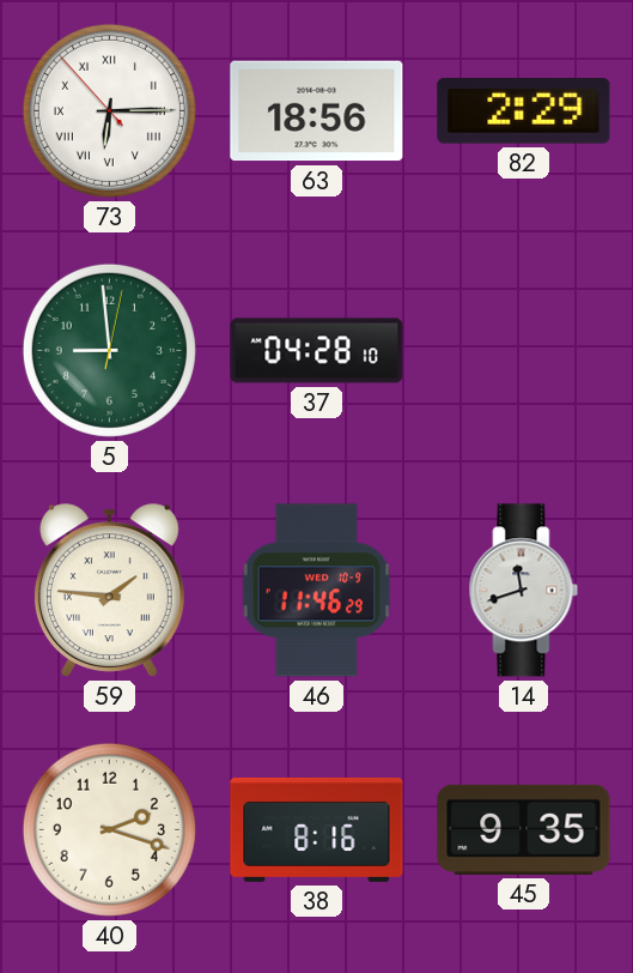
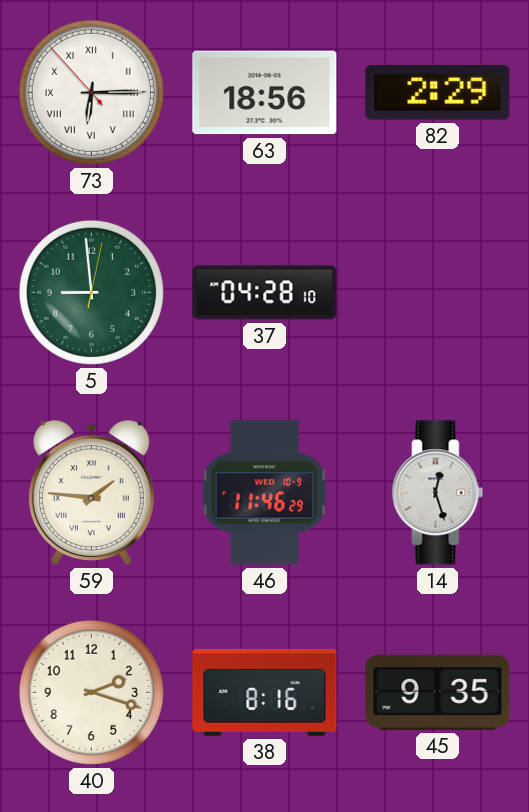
14: 11:42 -> 12:27 (438, 493)
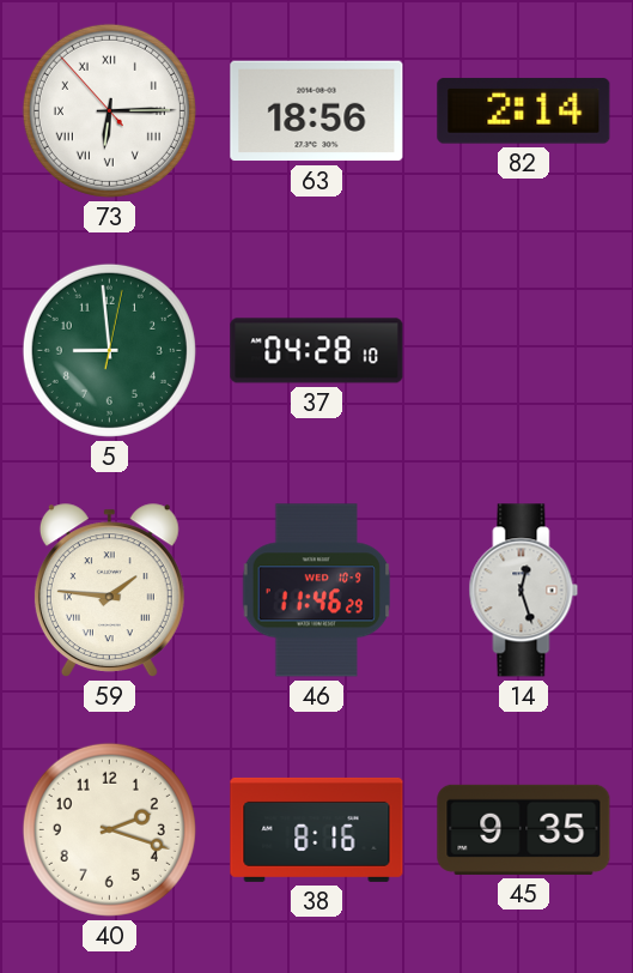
82: 2:29 -> 2:14 (524, 111)
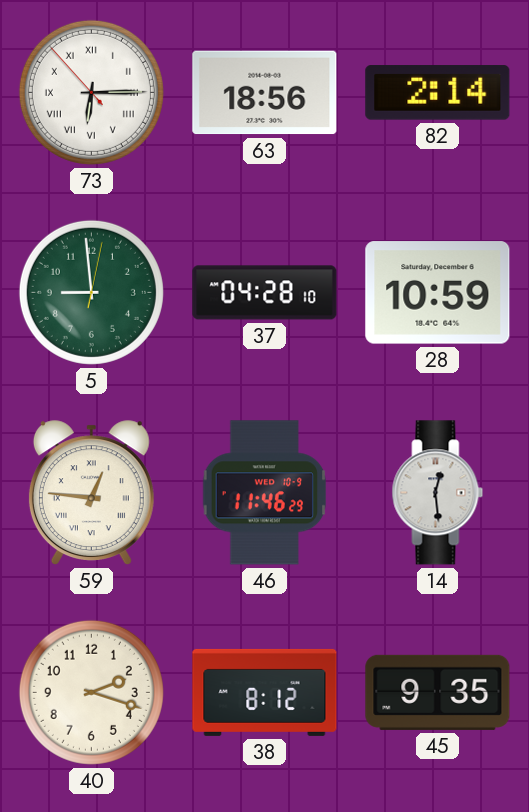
28: none -> 10:59 (438, 293)
59: 1:46 -> 12:46 (91, 493)
14: 12:27 -> 12:29 (438, 493)
38: 8:16 -> 8:12 (265, 692)
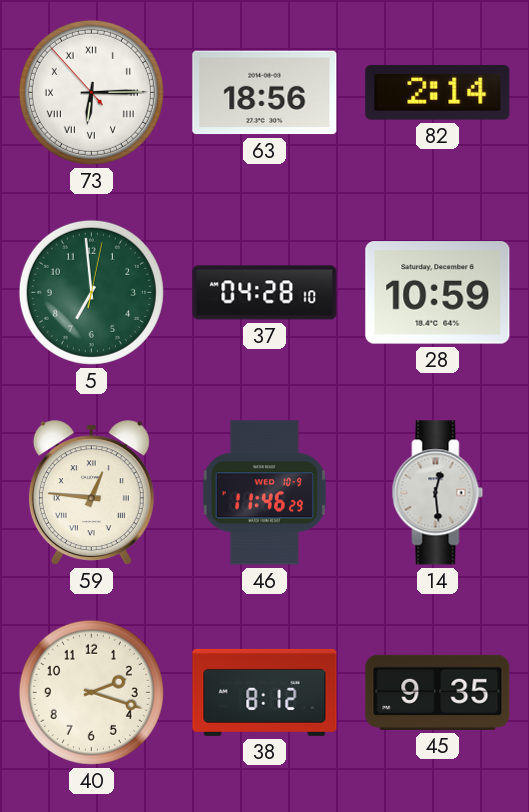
5: 8:59 -> 6:59 (91, 292)
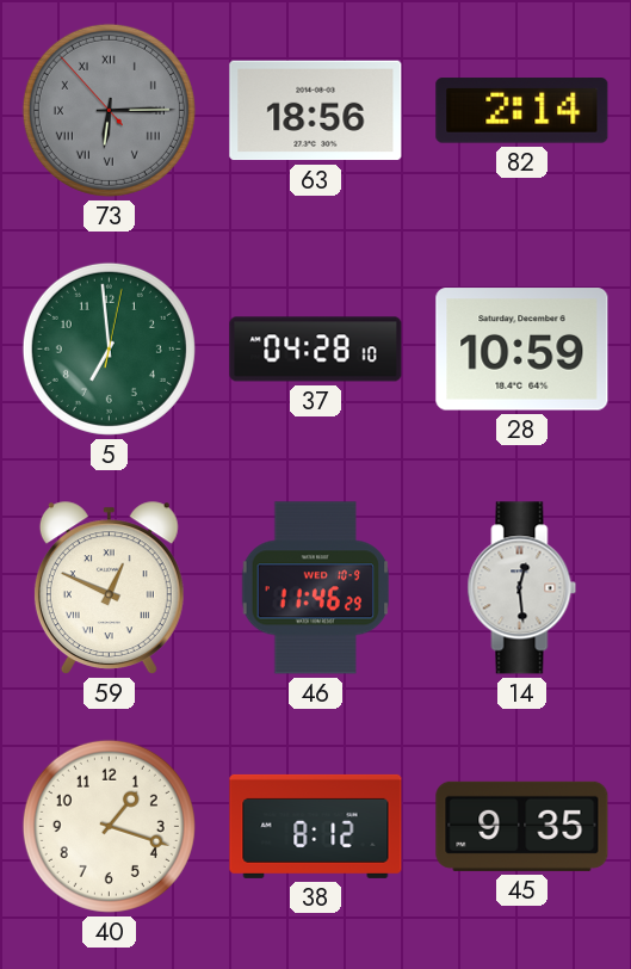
73 dial: white -> grey (109, 110)
59: 12:46 -> 12:49 (109, 588)
40: 2:18 -> 1:18 (109, 826)
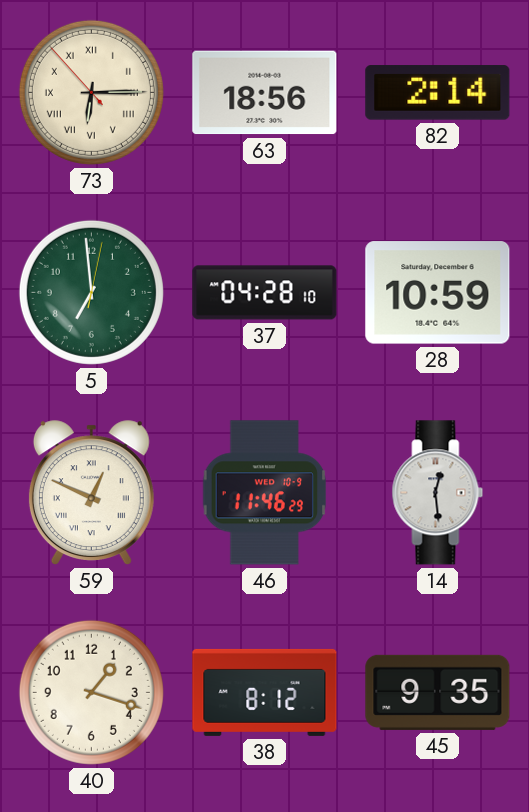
73 dial: grey -> cream (91, 92)
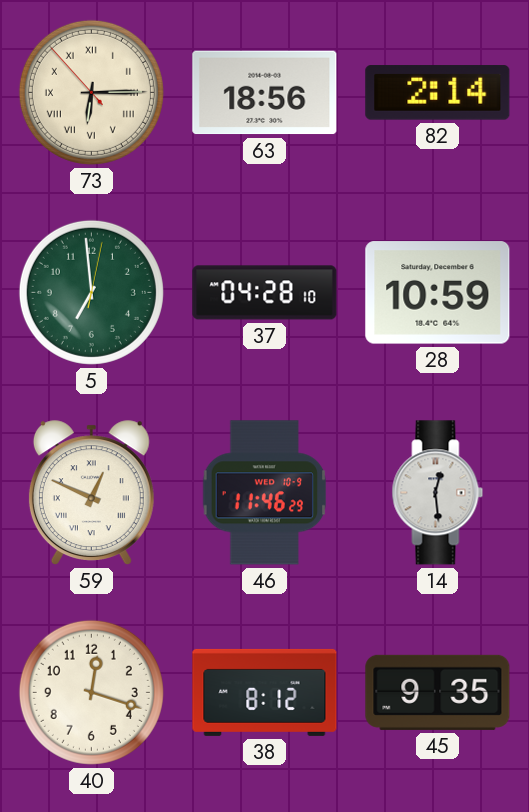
40: 1:18 -> 12:18 (91, 692)
